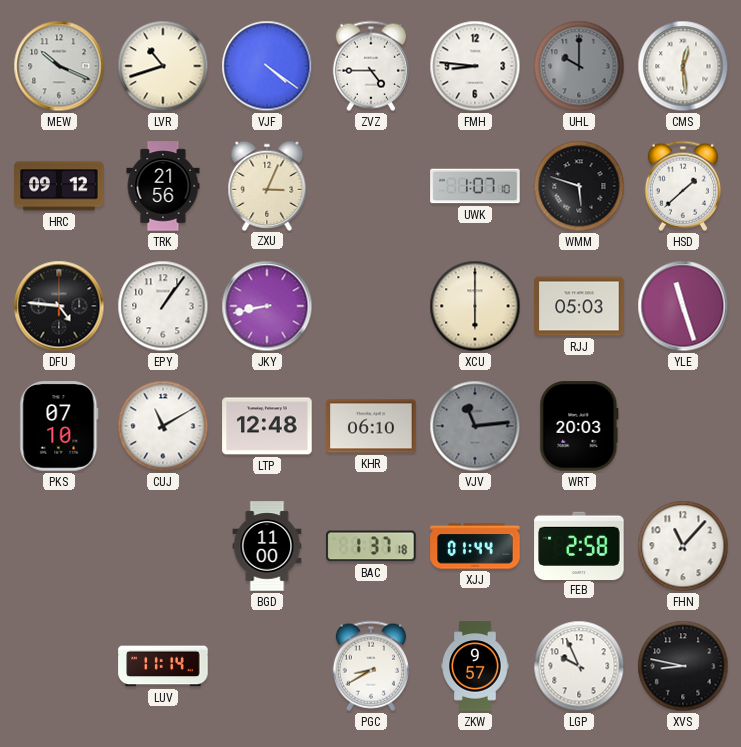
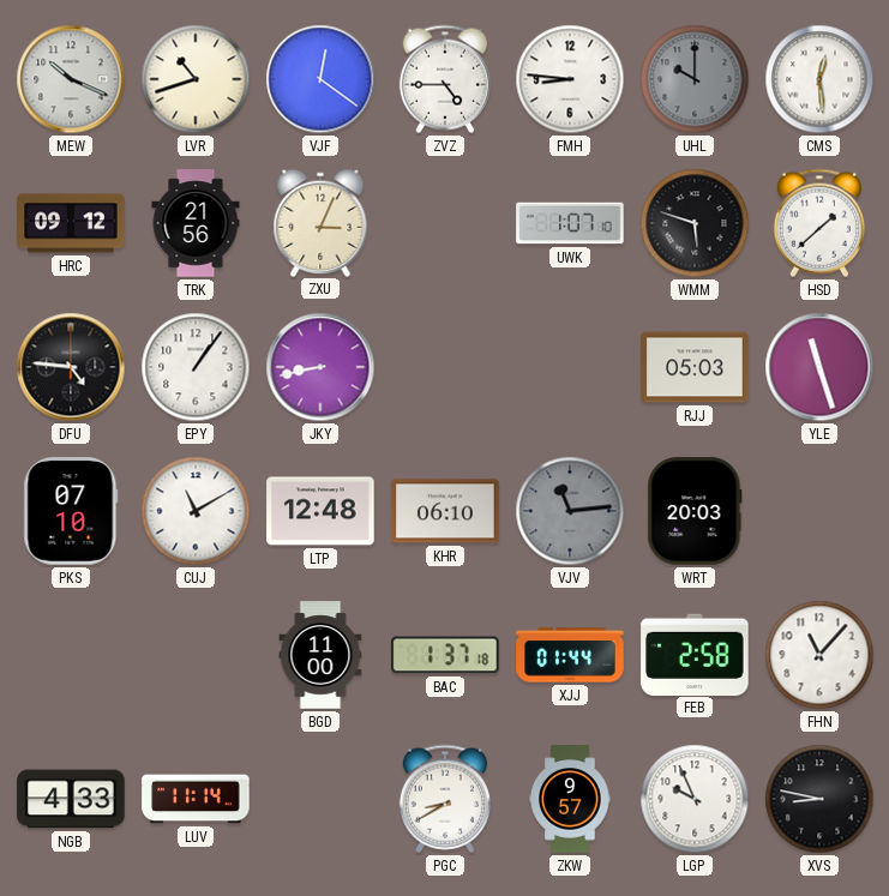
VJF: 4:21 -> 12:21 (320, 79)
XCU: 6:00 -> none (475, 306)
NGB: none -> 4:33 (71, 799)
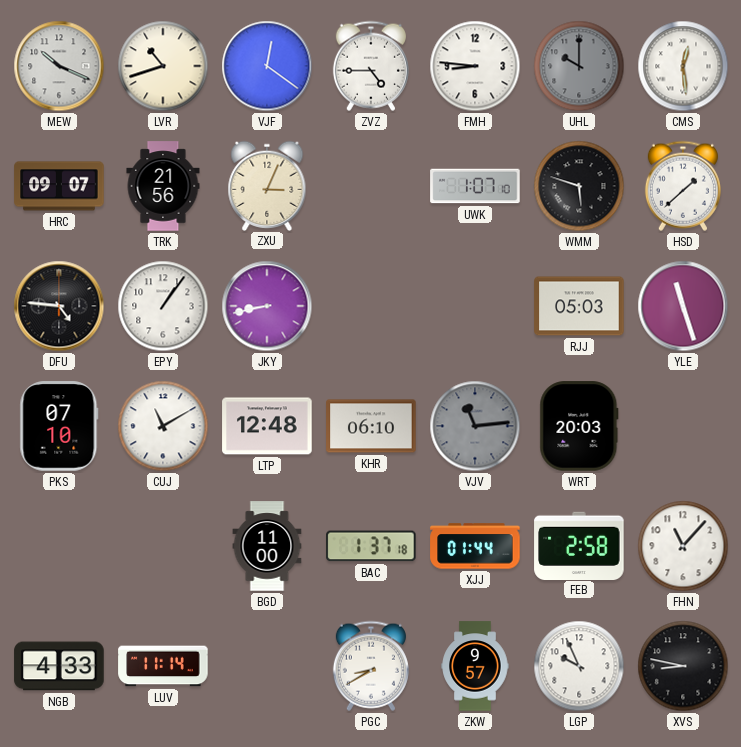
HRC: 09:12 -> 09:07 (59, 186)
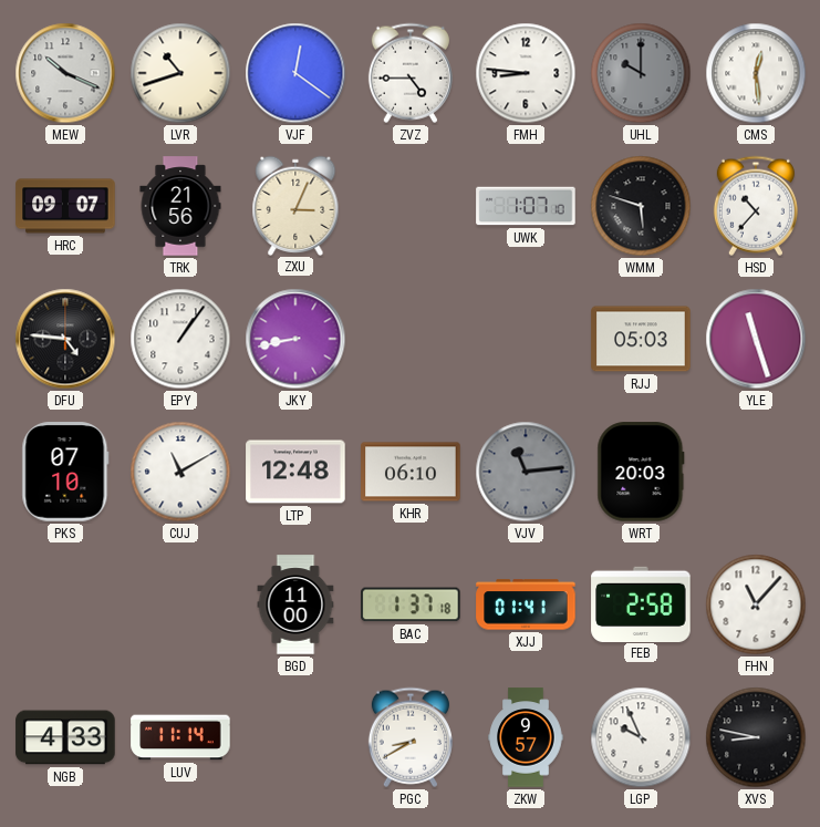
HSD: 1:38 -> 10:37 (756, 206)
XJJ: 01:44 -> 01:41 (526, 604)
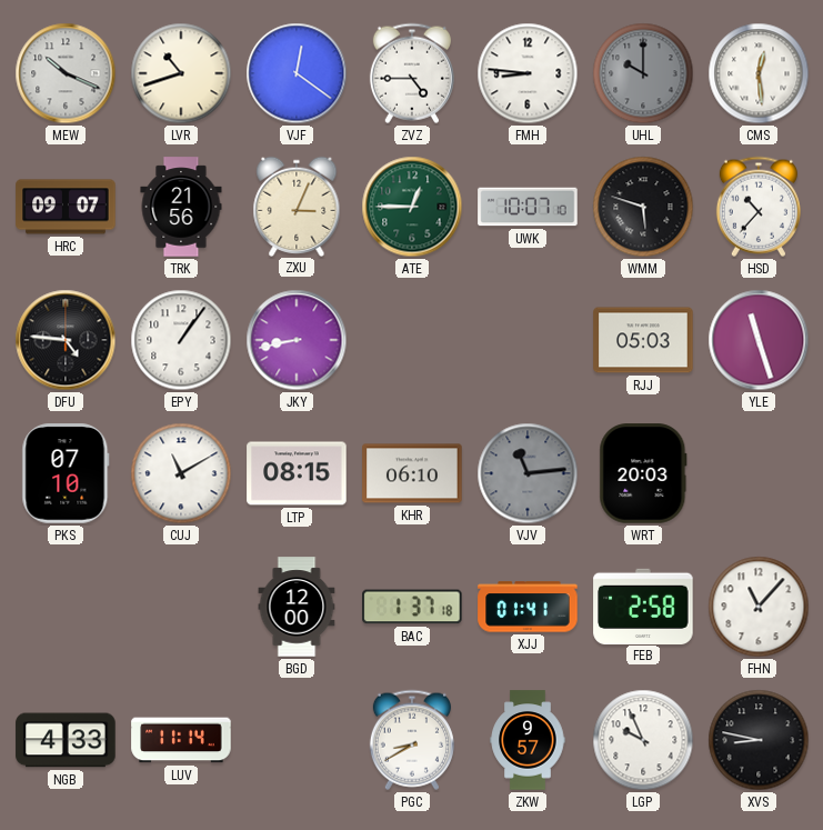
ATE: none -> 12:45 (412, 207)
UWK: 1:07 -> 10:07 (528, 207)
LTP: 12:48 -> 08:15 (297, 473)
BGD: 11:00 -> 12:00 (297, 607)
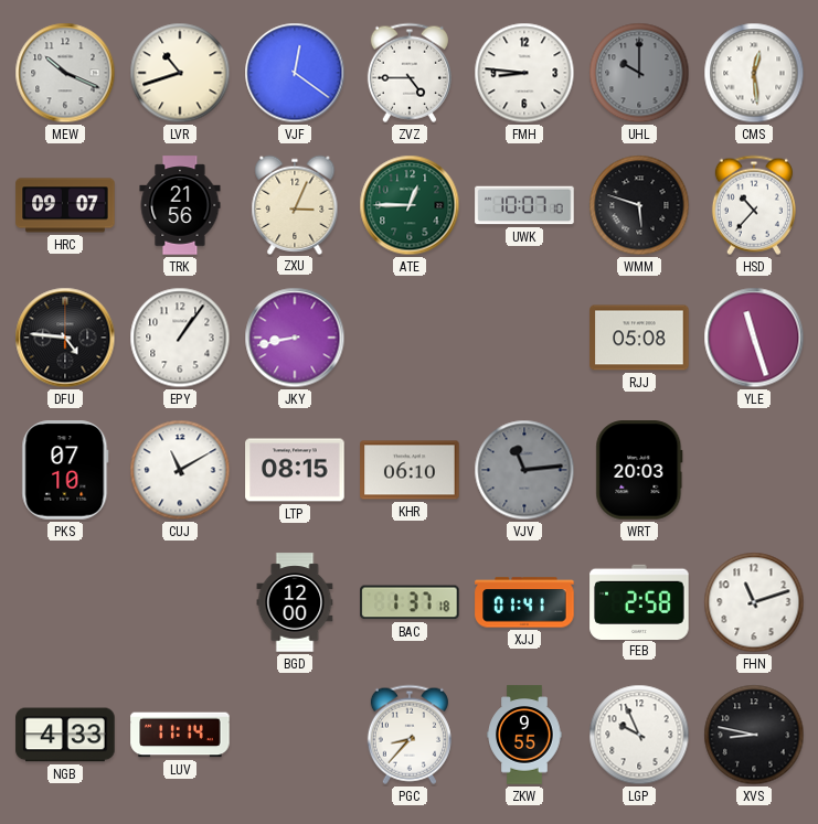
RJJ: 05:03 -> 05:08 (639, 338)
FHN: 11:07 -> 11:12 (754, 602)
PGC: 8:40 -> 8:37 (410, 735)
ZKW: 9:57 -> 9:55 (524, 735)
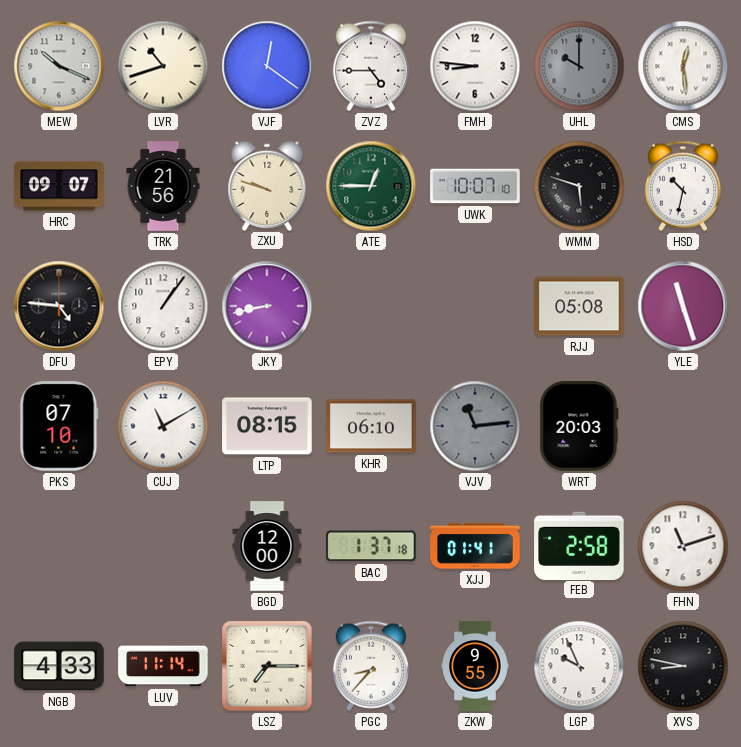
ZXU: 3:04 -> 9:48 (267, 185)
HSD: 10:37 -> 10:32 (683, 186)
LSZ: none -> 7:15 (267, 666)
